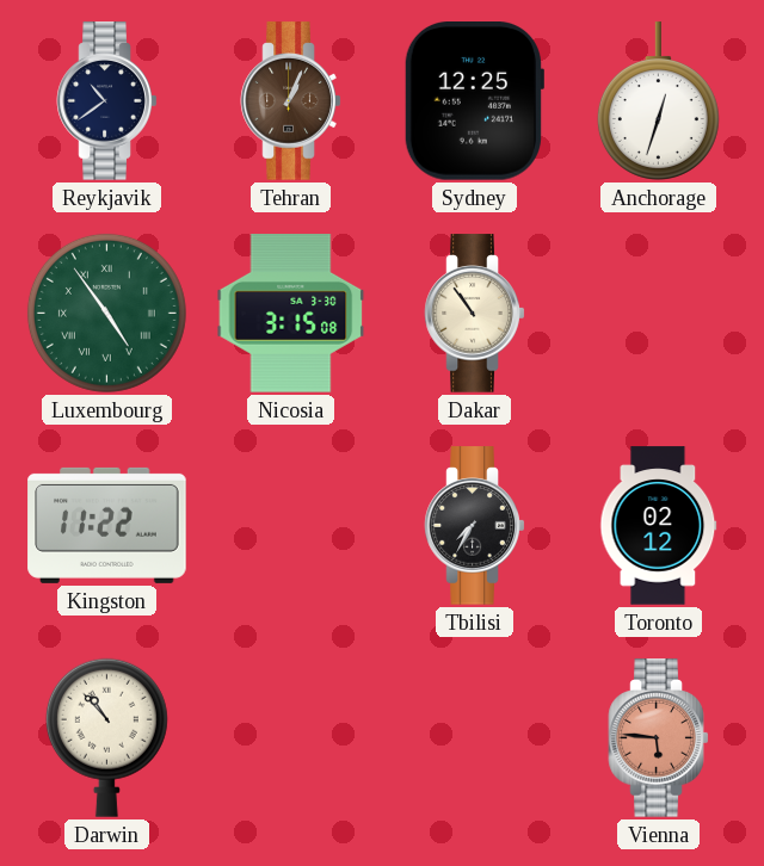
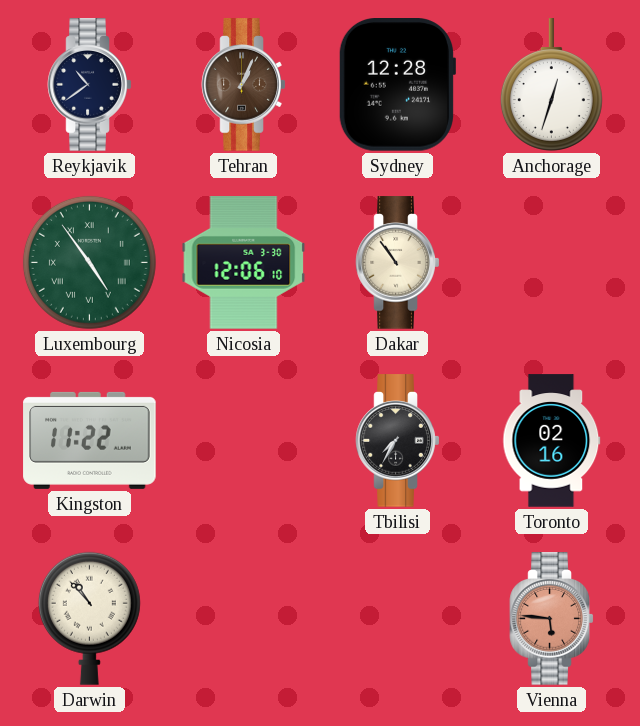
Sydney: 12:25 -> 12:28 (396, 85)
Nicosia: 3:15 -> 12:06 (244, 263)
Toronto: 02:12 -> 02:16 (552, 441)
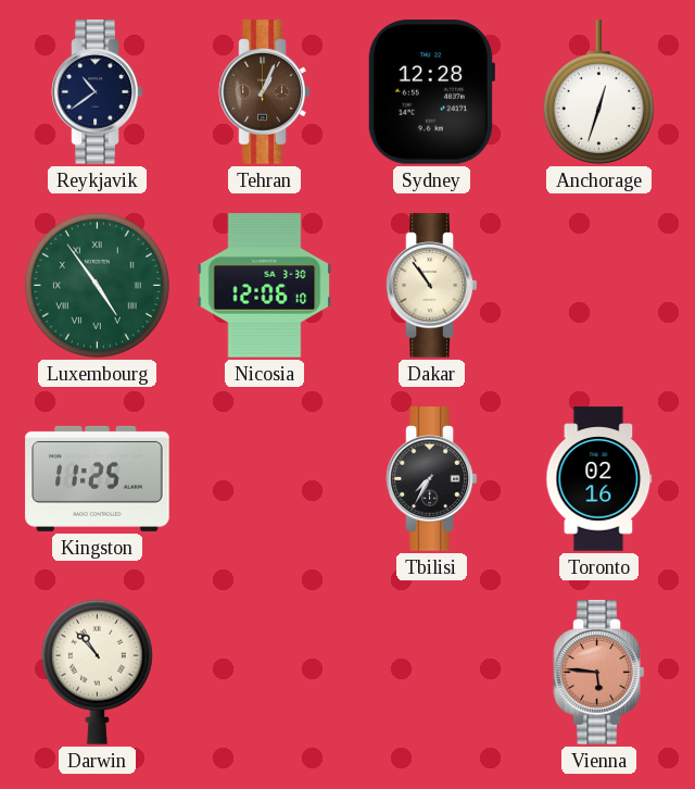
Kingston: 11:22 -> 11:25 (98, 478)
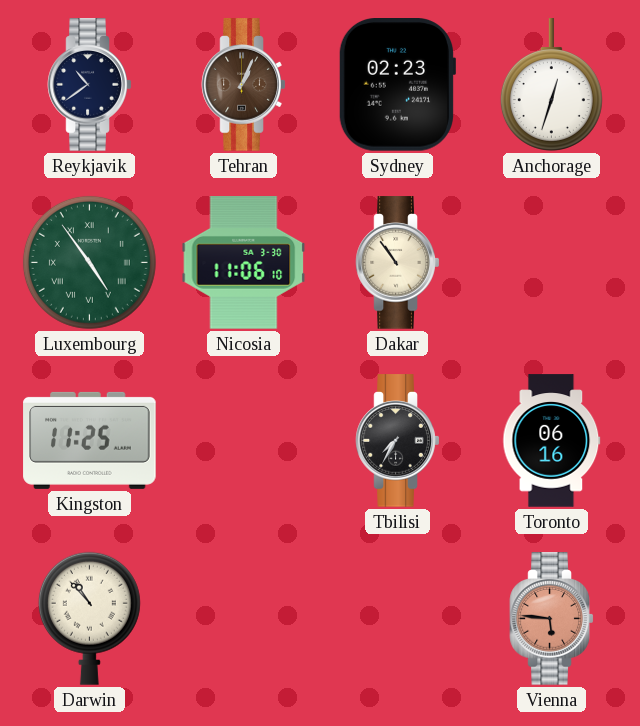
Sydney: 12:28 -> 02:23 (396, 85)
Nicosia: 12:06 -> 11:06 (244, 263)
Toronto: 02:16 -> 06:16 (552, 441)
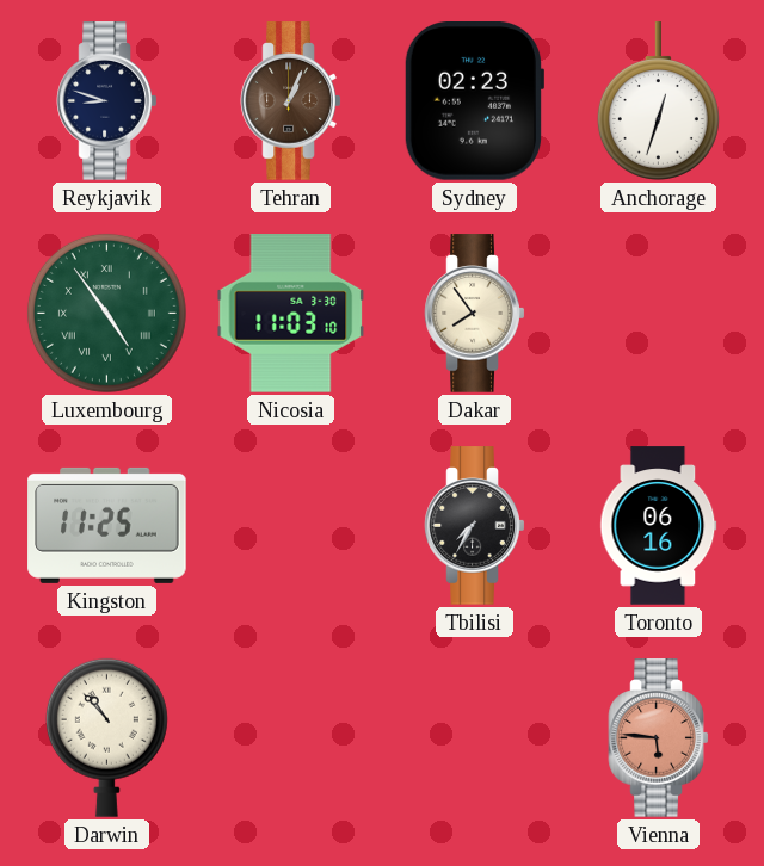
Reykjavik: 10:39 -> 8:48 (107, 101)
Nicosia: 11:06 -> 11:03 (291, 314)
Dakar: 10:54 -> 7:54 (475, 314)
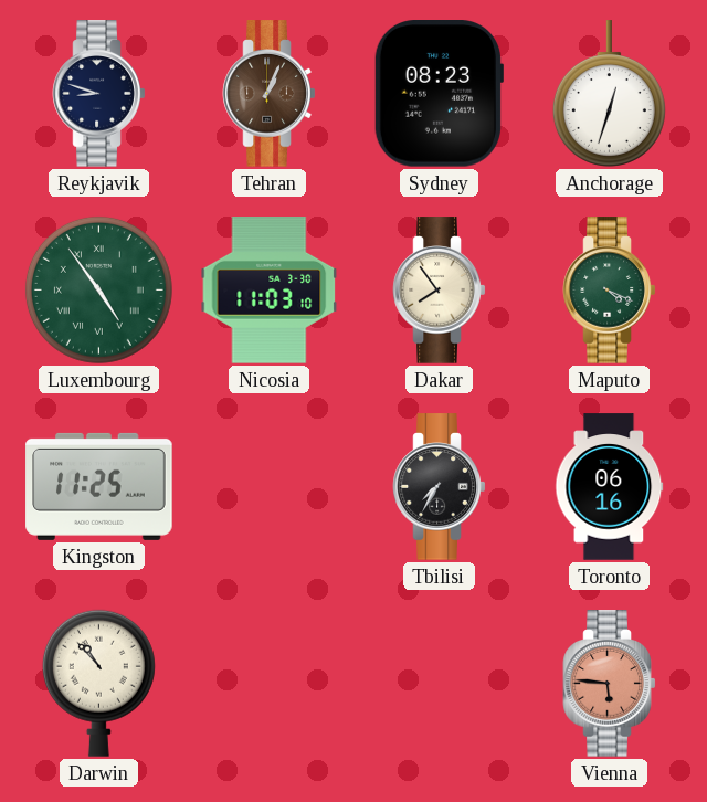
Sydney: 02:23 -> 08:23 (437, 94)
Maputo: none -> 4:19 (610, 291)
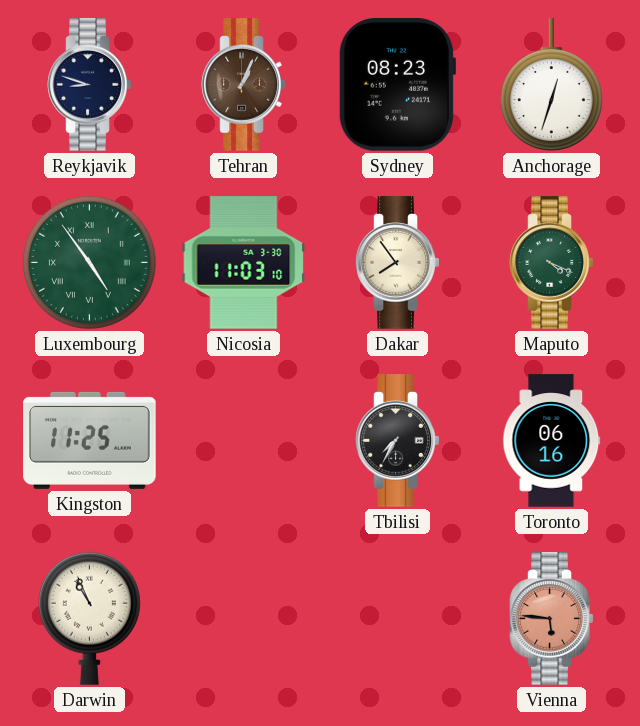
Darwin: 10:53 -> 10:56 (89, 618)
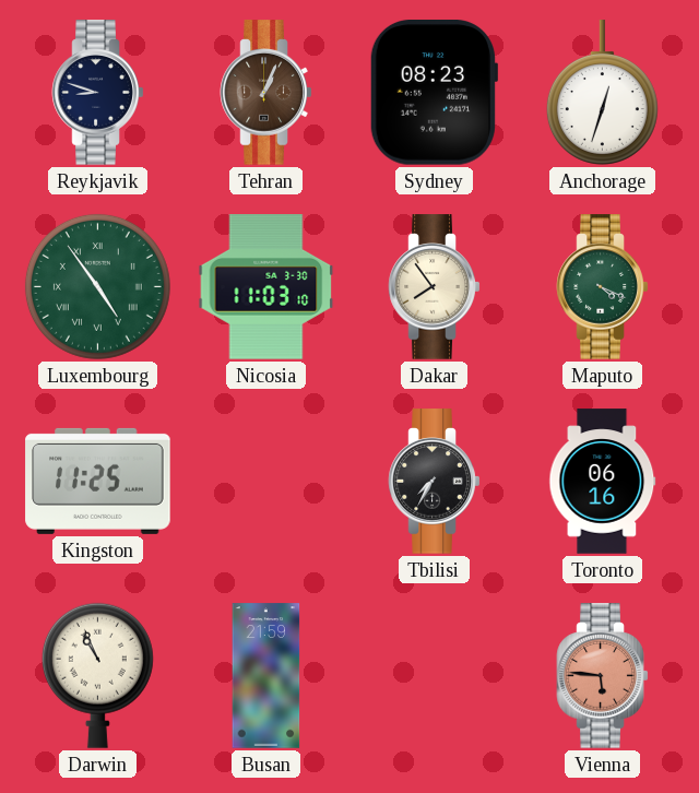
Busan: none -> 21:59 (266, 676)
